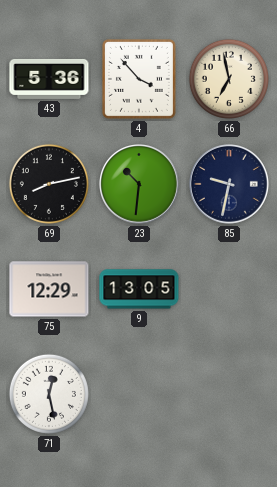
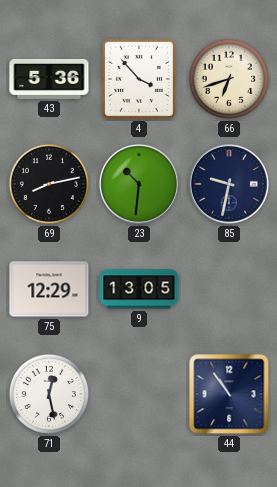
66: 6:58 -> 6:42 (229, 79)
44: none -> 10:54 (229, 394)
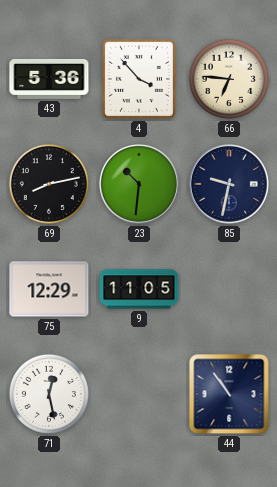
66: 6:42 -> 6:46 (229, 79)
9: 13:05 -> 11:05 (139, 289)
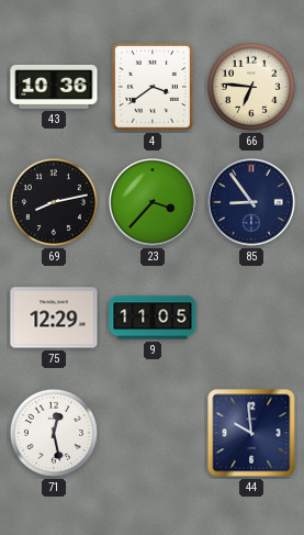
43: 5:36 -> 10:36 (54, 87)
4: 3:53 -> 3:39 (153, 87)
23: 10:31 -> 3:37 (154, 203)
85: 9:32 -> 8:54 (252, 203)
44: 10:54 -> 9:59 (251, 433)
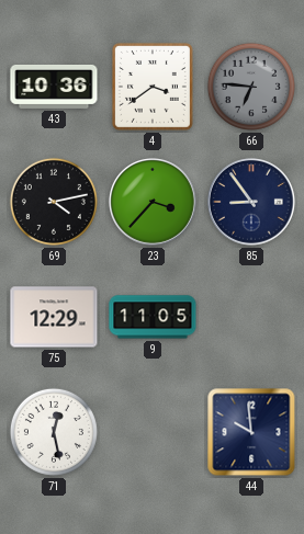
66 dial: cream -> grey (251, 87)
69: 8:13 -> 4:13 (54, 202)
